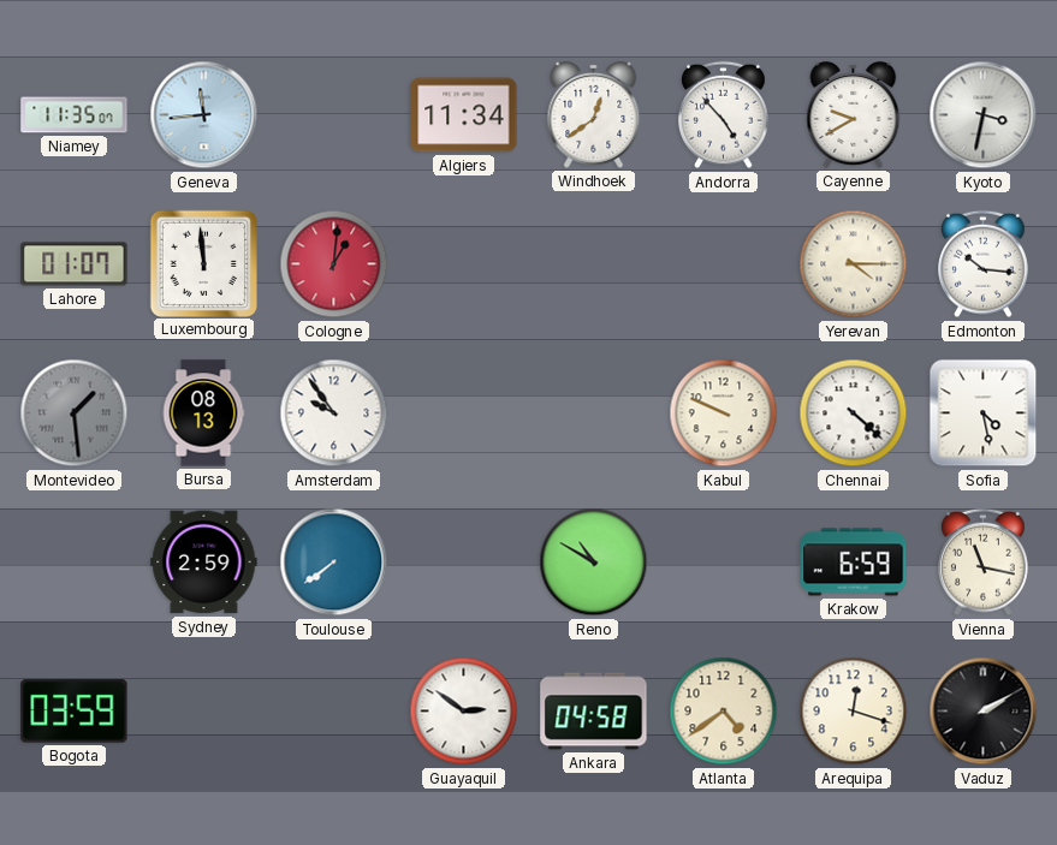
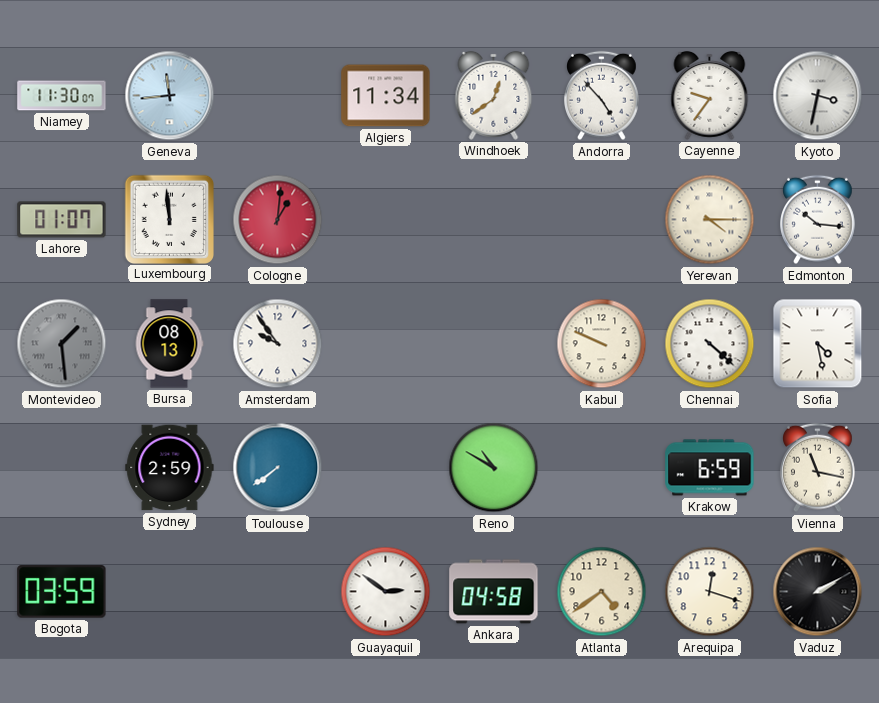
Niamey: 11:35 -> 11:30 (62, 96)
Cayenne: 9:40 -> 9:36 (710, 95)
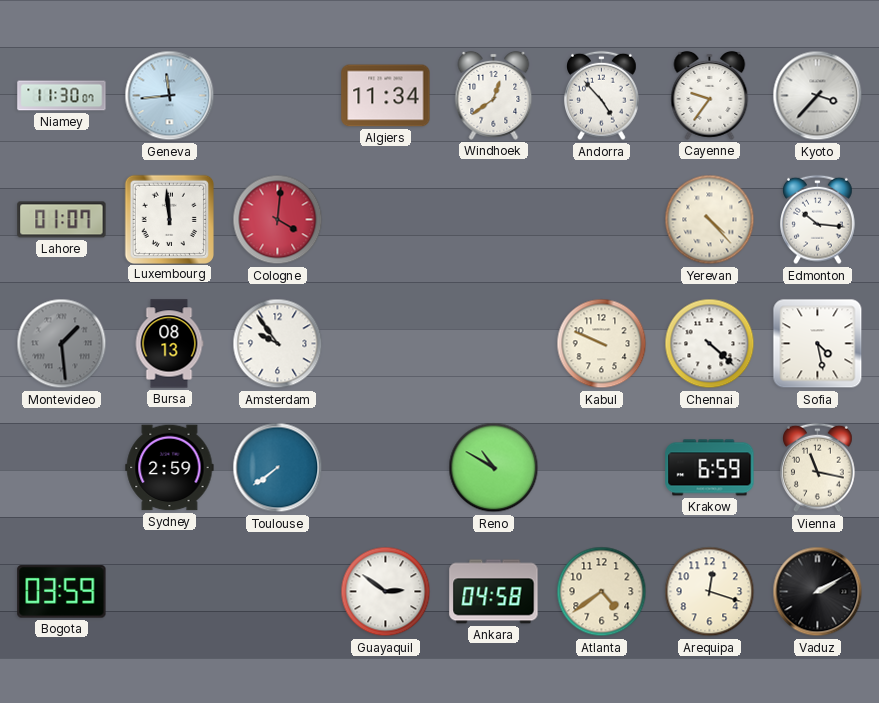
Kyoto: 3:32 -> 3:37 (818, 96)
Cologne: 1:01 -> 4:01 (278, 220)
Yerevan: 4:15 -> 4:23 (710, 220)
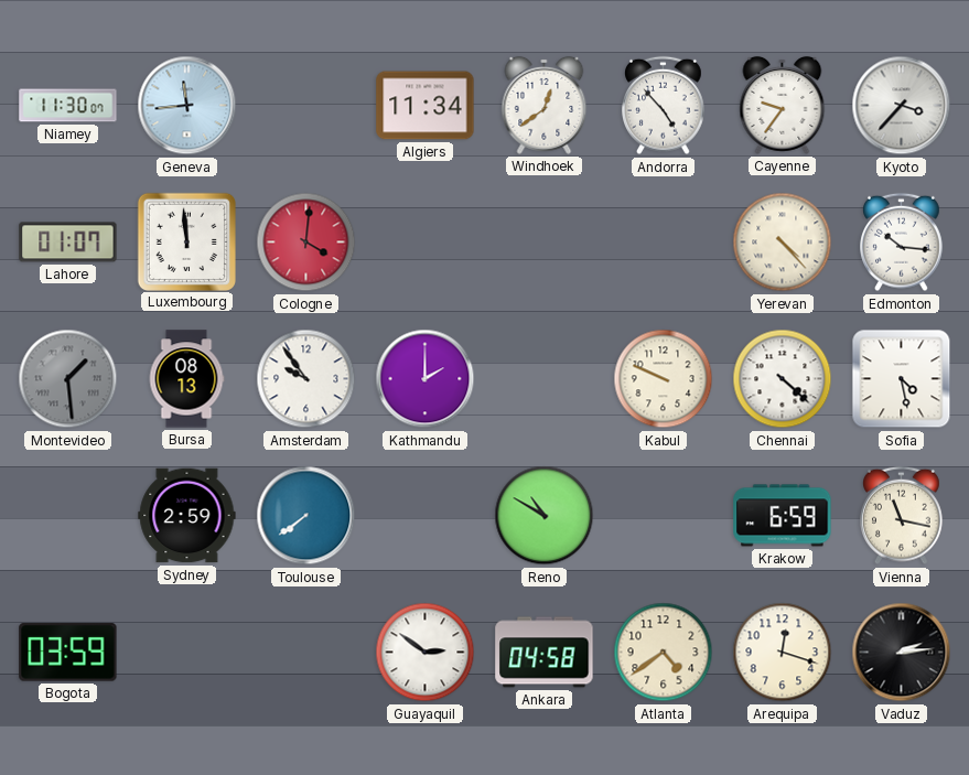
Kathmandu: none -> 2:00 (426, 379)
Vaduz: 2:10 -> 2:14 (902, 653)
